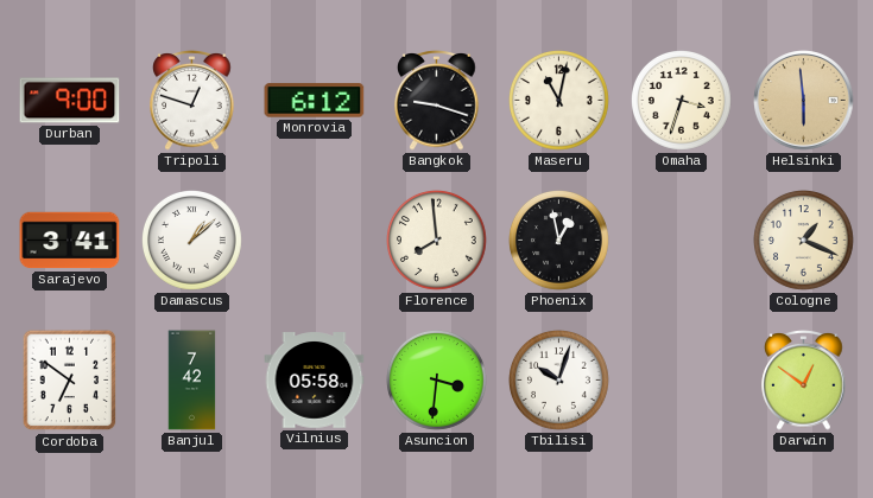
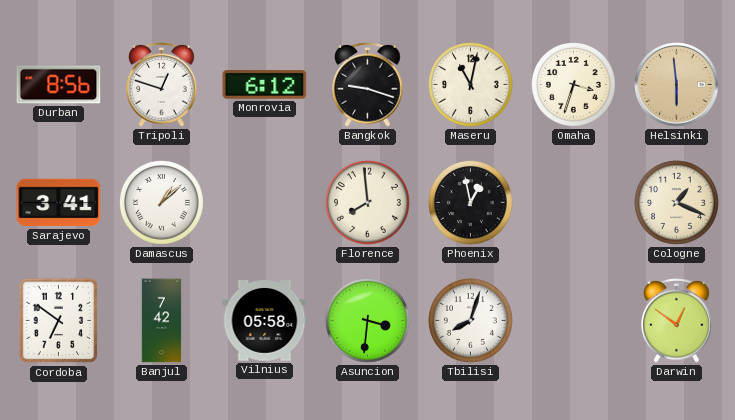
Durban: 9:00 -> 8:56 (59, 85)
Tbilisi: 10:03 -> 8:03 (471, 321)
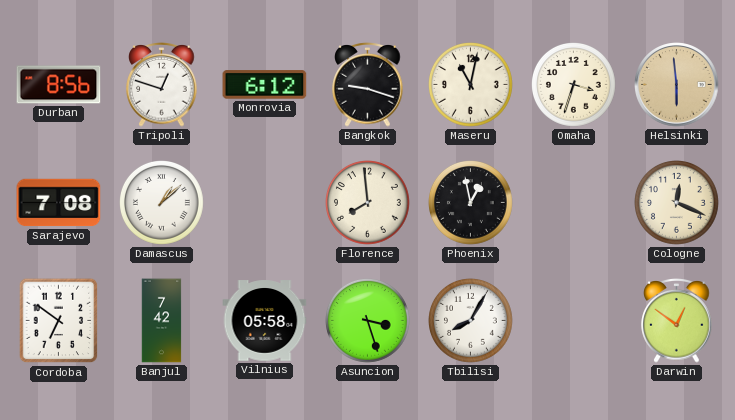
Sarajevo: 3:41 -> 7:08 (59, 203)
Cologne: 1:19 -> 12:19 (677, 203)
Asuncion: 3:31 -> 3:27 (368, 321)
Tbilisi: 8:03 -> 8:05 (471, 321)
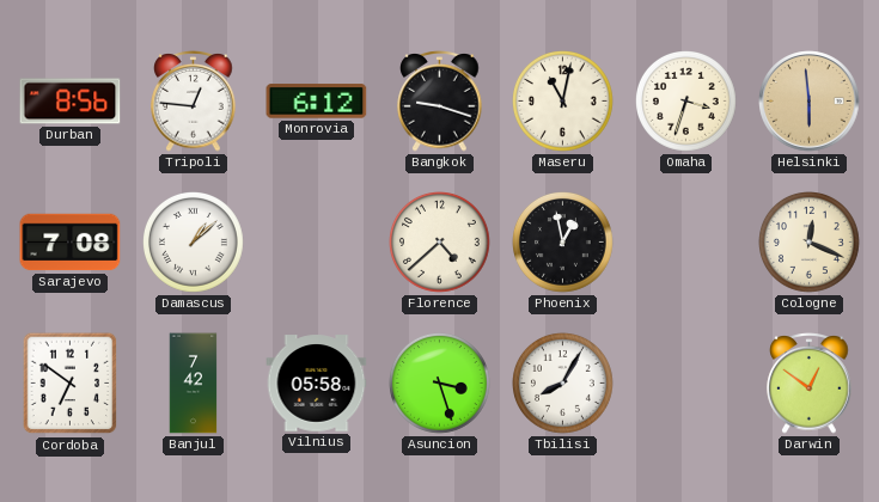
Tripoli: 12:48 -> 12:46 (194, 102)
Florence: 7:59 -> 4:38 (440, 243)
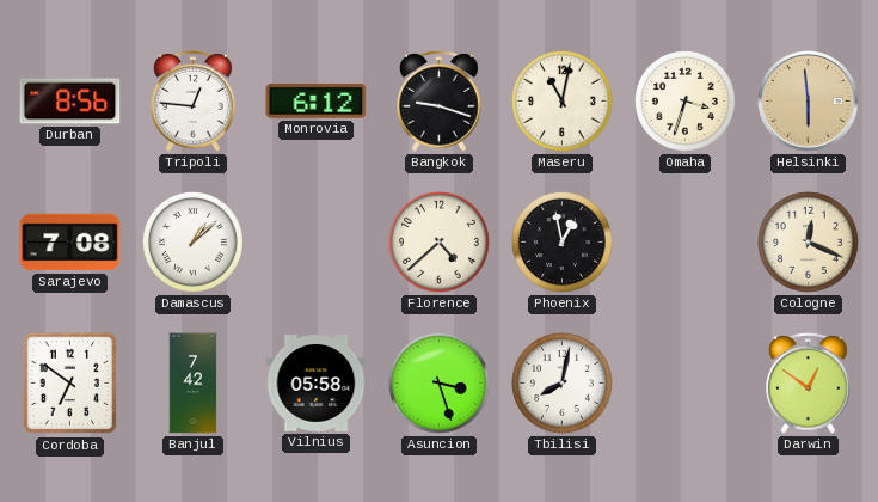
Tbilisi: 8:05 -> 8:02 (563, 384)
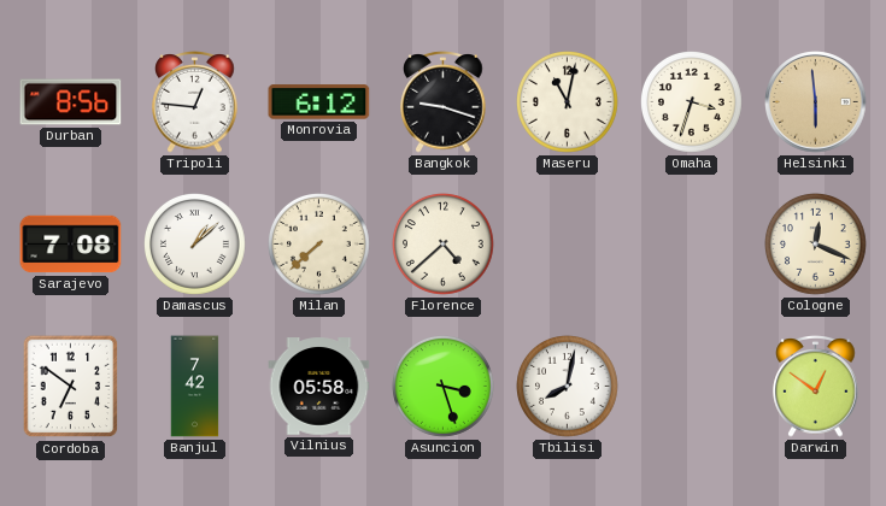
Milan: none -> 7:38 (319, 245)
Phoenix: 12:58 -> none (563, 243)
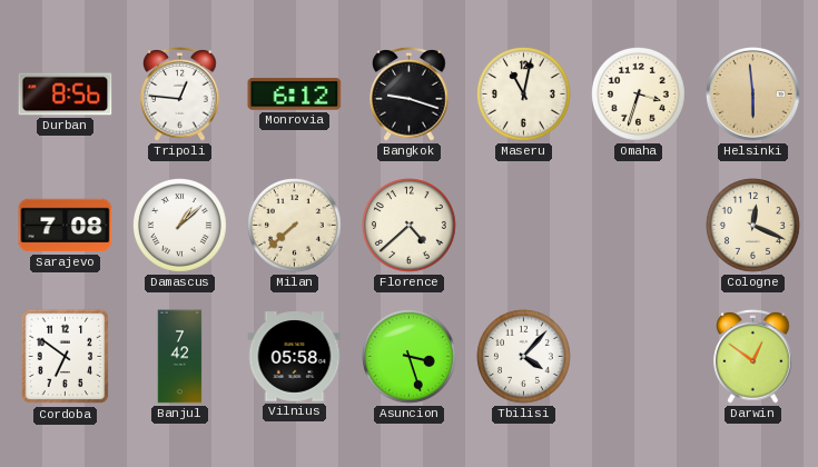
Tbilisi: 8:02 -> 4:07 (524, 357)
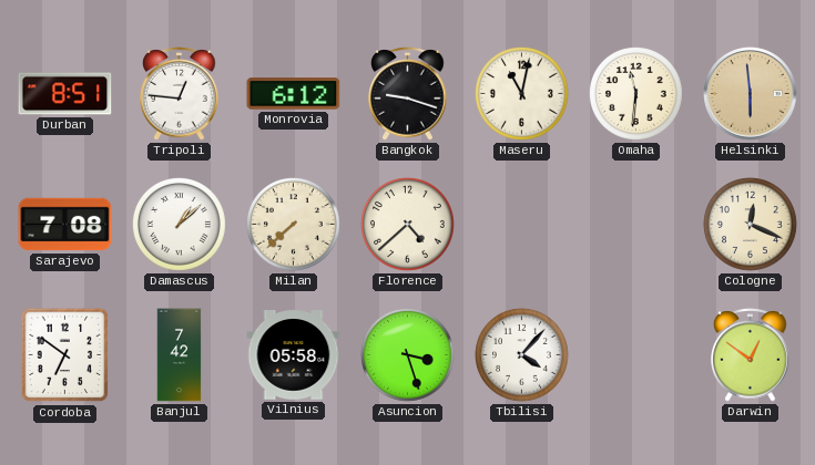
Durban: 8:56 -> 8:51 (65, 94)
Omaha: 3:33 -> 11:31 (636, 94)
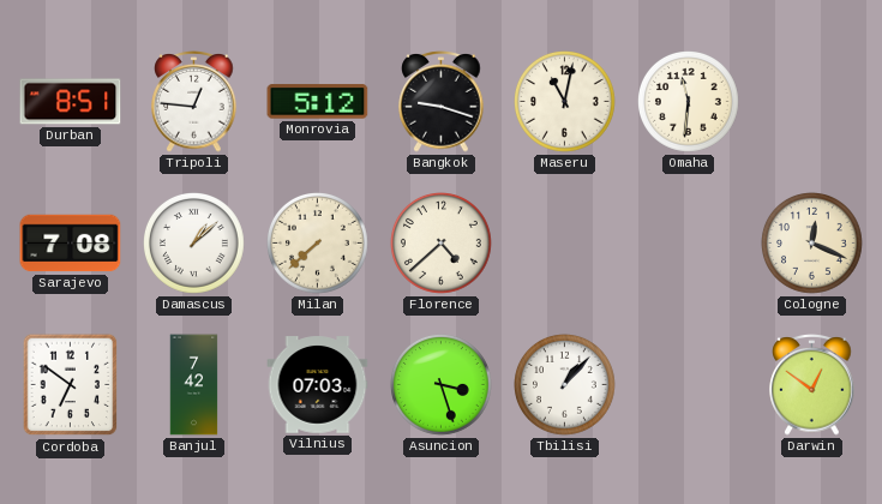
Monrovia: 6:12 -> 5:12 (318, 102)
Helsinki: 5:59 -> none (751, 94)
Vilnius: 05:58 -> 07:03 (318, 385)
Tbilisi: 4:07 -> 1:07 (565, 385)
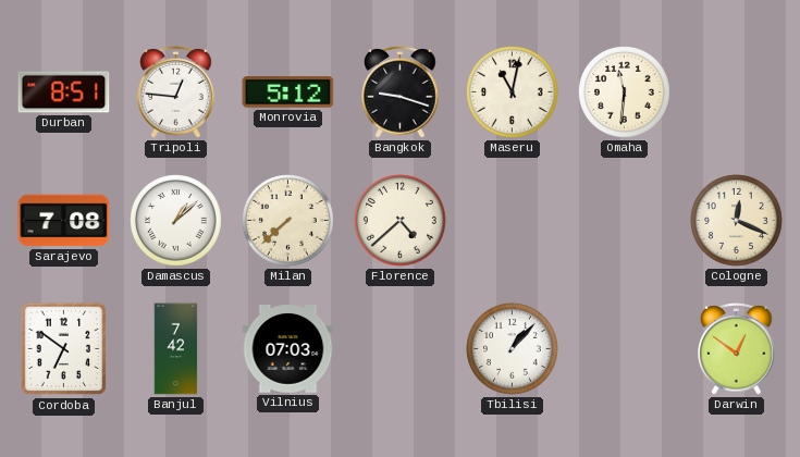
Asuncion: 3:27 -> none (442, 385)
